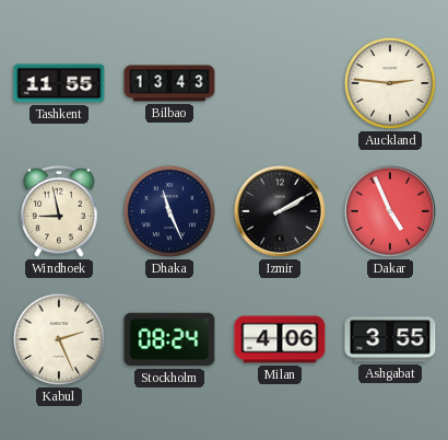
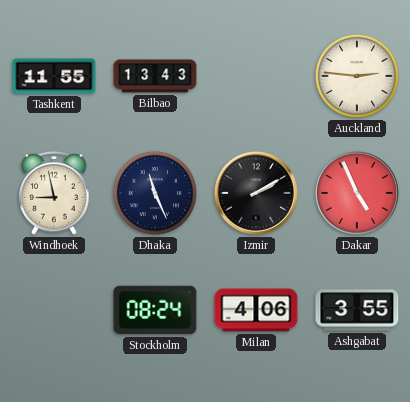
Kabul: 2:26 -> none (59, 339)
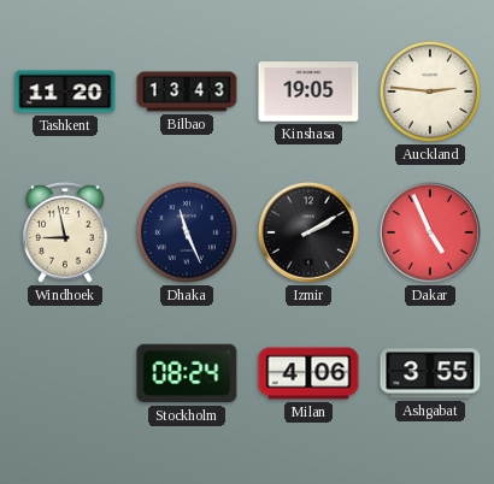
Tashkent: 11:55 -> 11:20 (65, 92)
Kinshasa: none -> 19:05 (308, 92)
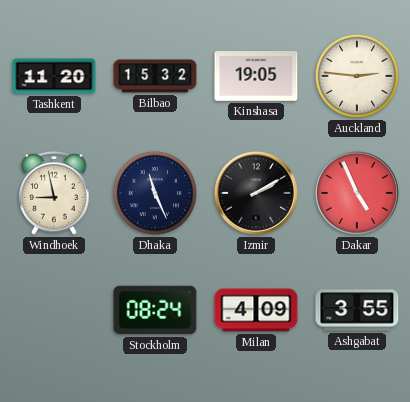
Bilbao: 13:43 -> 15:32 (155, 76)
Milan: 4:06 -> 4:09 (256, 310)
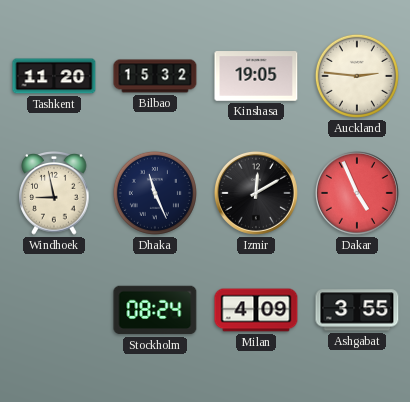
Izmir: 2:10 -> 12:10 (256, 193)
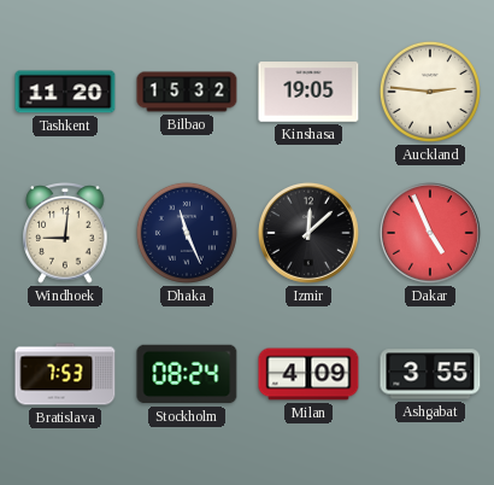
Windhoek: 8:58 -> 9:01 (65, 234)
Izmir: 12:10 -> 12:08 (308, 233)
Bratislava: none -> 7:53 (65, 374)
